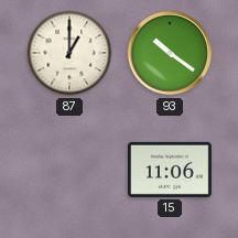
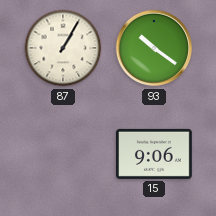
87: 1:00 -> 1:05 (63, 48)
15: 11:06 -> 9:06 (155, 154)
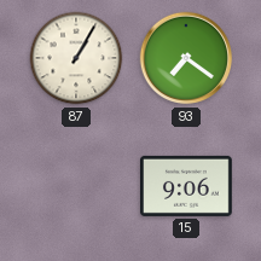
93: 10:21 -> 7:21 (186, 58)
